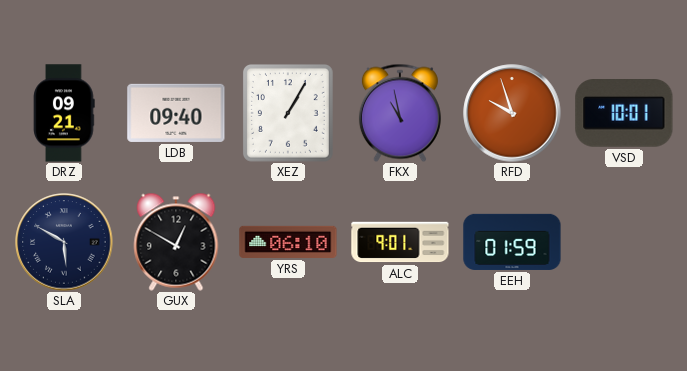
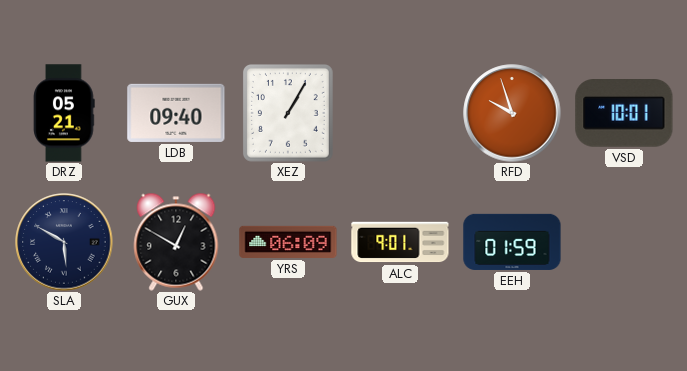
DRZ: 09:21 -> 05:21 (64, 113)
FKX: 10:58 -> none (400, 113)
YRS: 06:10 -> 06:09 (288, 242)
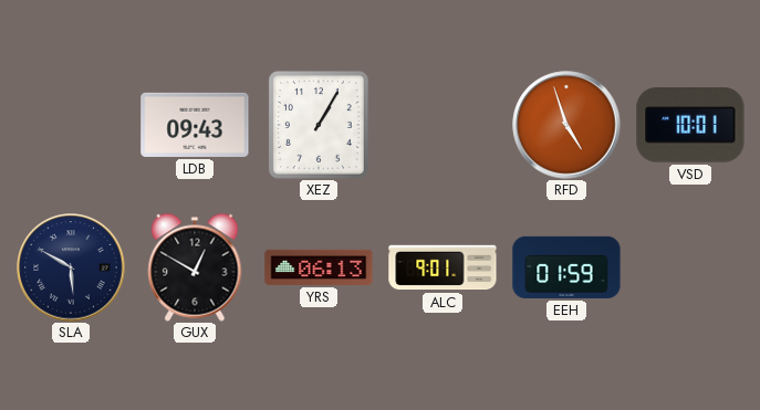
DRZ: 05:21 -> none (64, 113)
LDB: 09:40 -> 09:43 (195, 125)
RFD: 9:57 -> 4:57 (566, 125)
YRS: 06:09 -> 06:13 (319, 267)
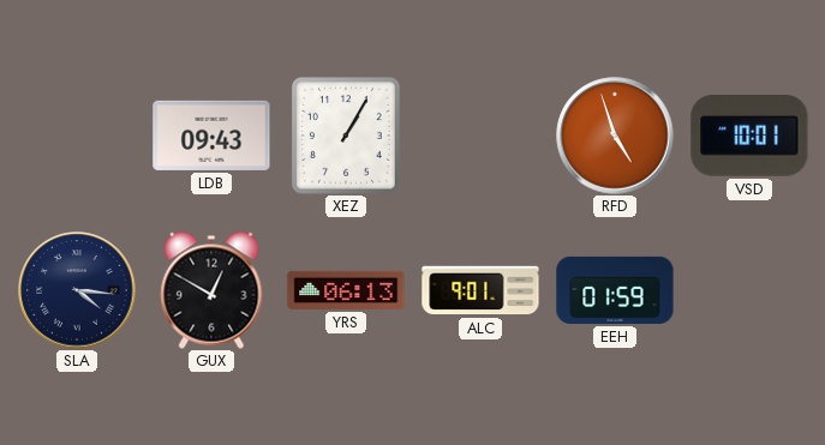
SLA: 5:50 -> 4:16 (77, 290)
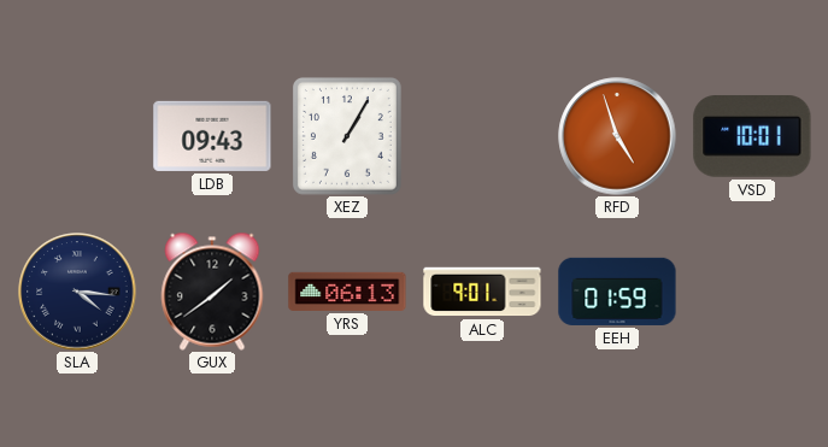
GUX: 12:50 -> 1:39 (212, 292)
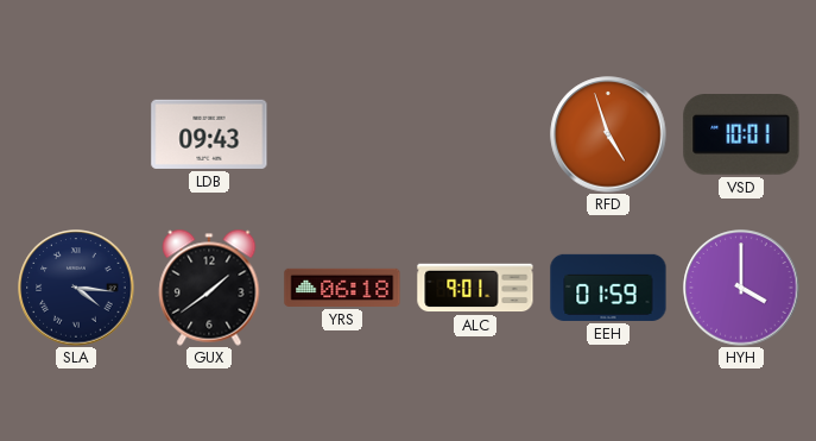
XEZ: 1:05 -> none (347, 137)
YRS: 06:13 -> 06:18 (342, 288)
HYH: none -> 4:00 (741, 288)
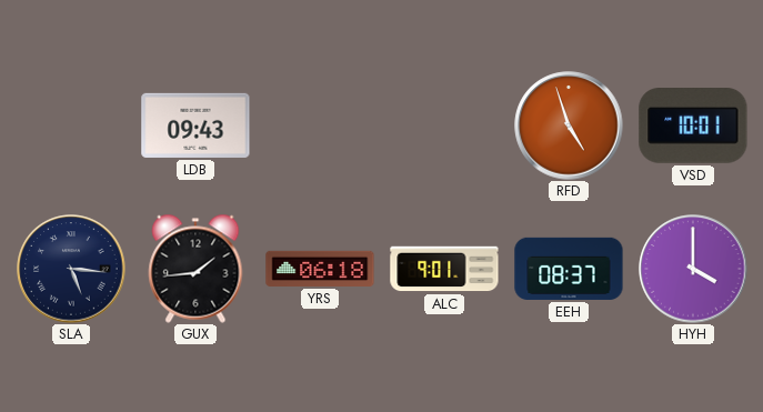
SLA: 4:16 -> 5:16 (71, 269)
GUX: 1:39 -> 1:44 (195, 269)
EEH: 01:59 -> 08:37 (569, 269)
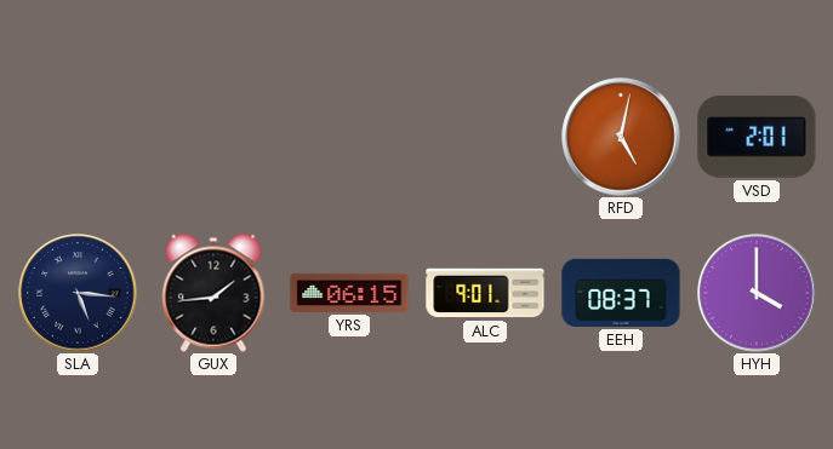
LDB: 09:43 -> none (195, 125)
RFD: 4:57 -> 5:02 (621, 137)
VSD: 10:01 -> 2:01 (757, 138)
YRS: 06:18 -> 06:15 (349, 293)
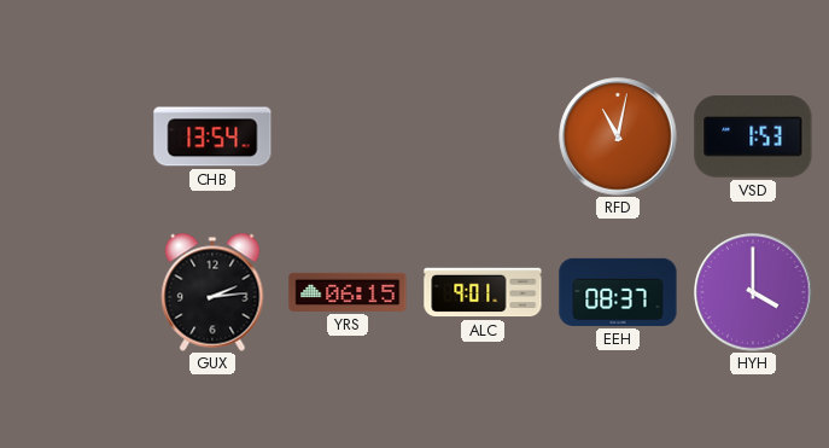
CHB: none -> 13:54 (212, 136)
RFD: 5:02 -> 11:02 (618, 136)
VSD: 2:01 -> 1:53 (753, 138)
SLA: 5:16 -> none (78, 293)
GUX: 1:44 -> 2:14 (212, 292)
